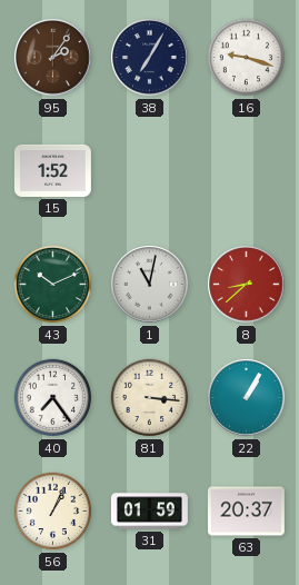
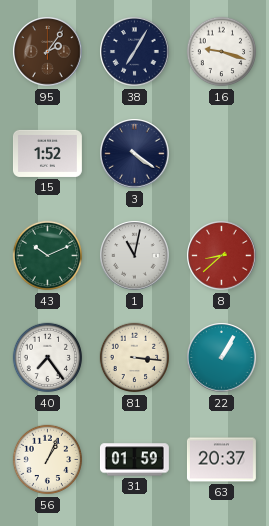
3: none -> 4:21 (135, 154)
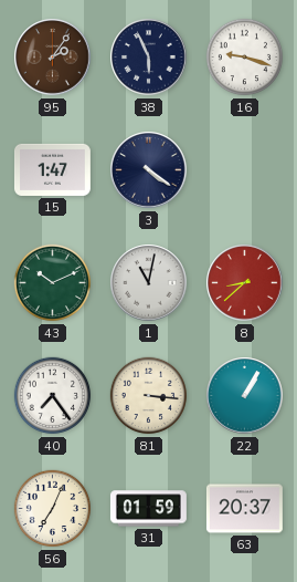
38: 7:05 -> 5:56 (149, 58)
15: 1:52 -> 1:47 (52, 169)
56: 1:04 -> 7:04 (53, 509)
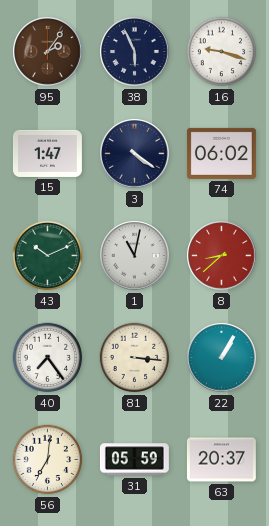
74: none -> 06:02 (221, 153)
56: 7:04 -> 7:01 (48, 460)
31: 01:59 -> 05:59 (134, 460)
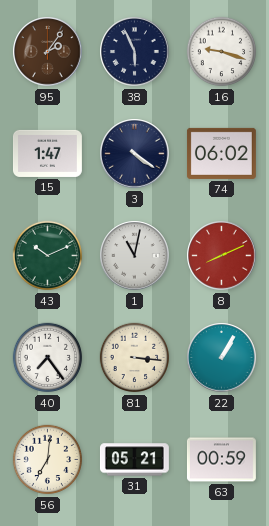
8: 8:38 -> 8:11 (222, 256)
31: 05:59 -> 05:21 (134, 460)
63: 20:37 -> 00:59 (221, 460)
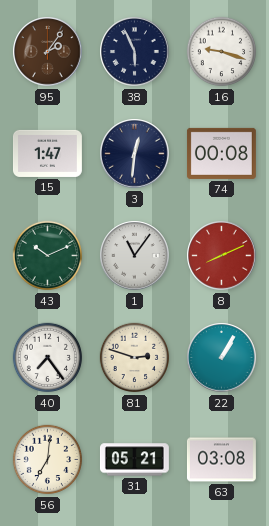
3: 4:21 -> 12:31 (135, 154)
74: 06:02 -> 00:08 (221, 153)
1: 11:02 -> 11:06 (135, 256)
81: 3:16 -> 2:48 (135, 358)
63: 00:59 -> 03:08 (221, 460)
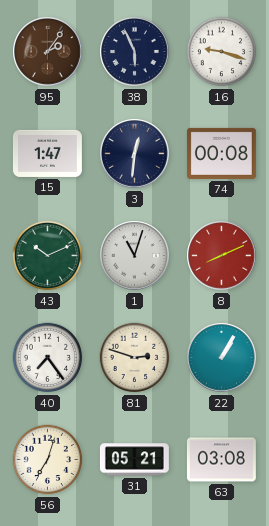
1: 11:06 -> 11:03 (135, 256)
56: 7:01 -> 7:03 (48, 460)
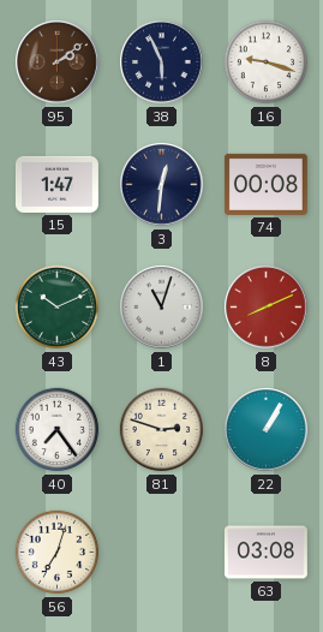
95: 2:06 -> 2:09 (58, 62)
31: 05:21 -> none (134, 460)
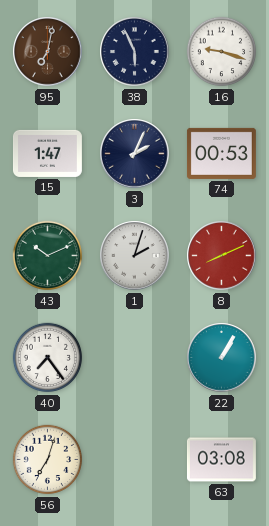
95: 2:09 -> 7:02 (48, 52)
3: 12:31 -> 2:04 (135, 154)
74: 00:08 -> 00:53 (221, 153)
1: 11:03 -> 2:03 (135, 256)
81: 2:48 -> none (162, 430)
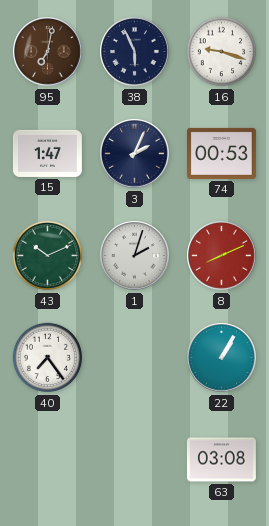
56: 7:03 -> none (48, 460)
